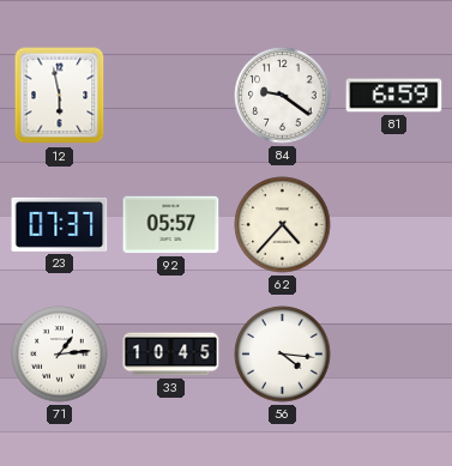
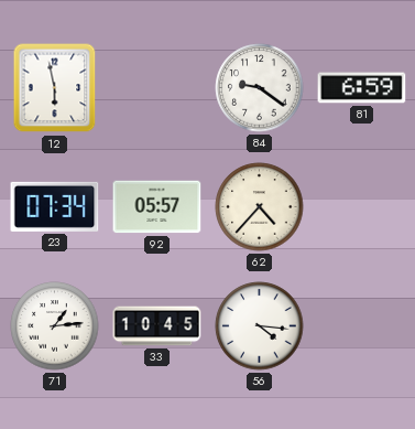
23: 07:37 -> 07:34 (55, 206)
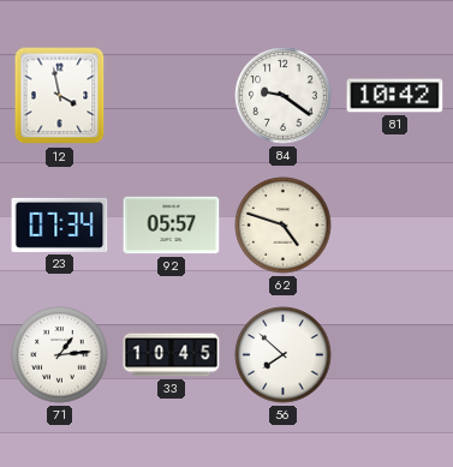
12: 5:58 -> 3:58 (60, 96)
81: 6:59 -> 10:42 (395, 96)
62: 4:37 -> 4:48 (284, 226)
56: 4:16 -> 7:52 (284, 355)
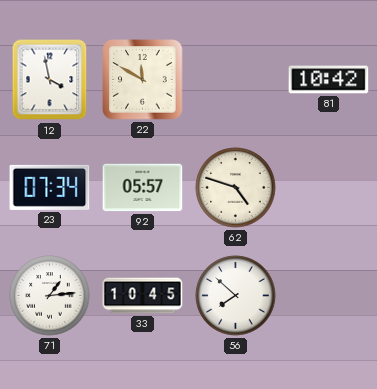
22: none -> 11:50 (143, 80)
84: 9:21 -> none (284, 96)
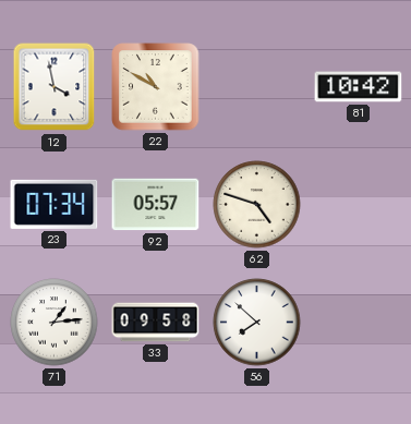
22: 11:50 -> 10:50 (156, 87)
33: 10:45 -> 09:58 (156, 323)
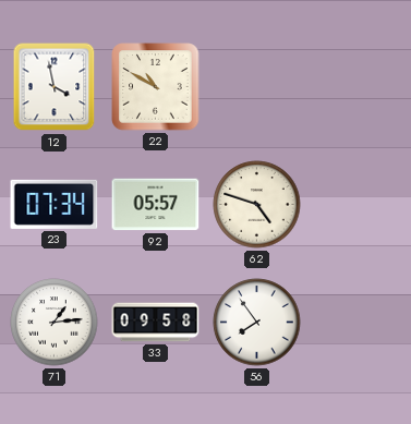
81: 10:42 -> none (359, 87)
56: 7:52 -> 7:54 (257, 323)
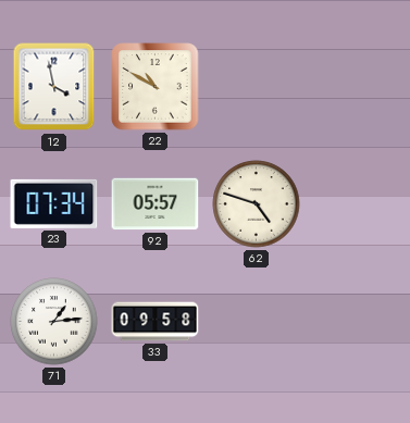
56: 7:54 -> none (257, 323)
